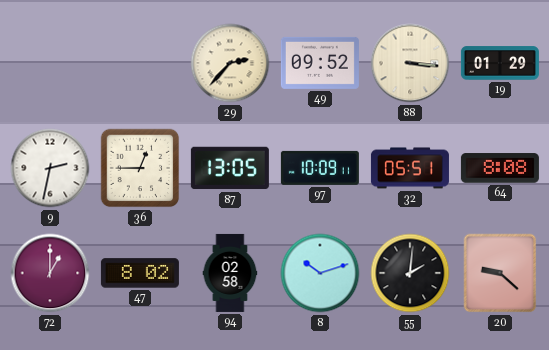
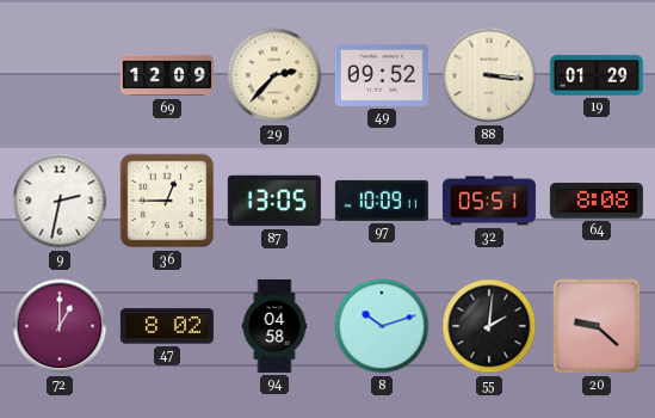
69: none -> 12:09 (167, 75)
94: 02:58 -> 04:58 (274, 326)
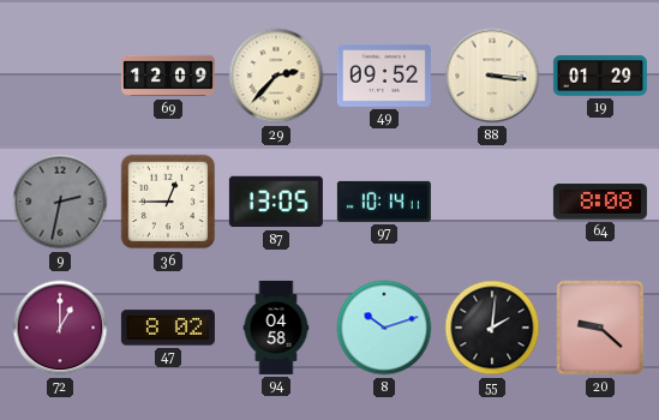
9 dial: white -> grey (60, 202)
97: 10:09 -> 10:14 (384, 202)
32: 05:51 -> none (489, 201)
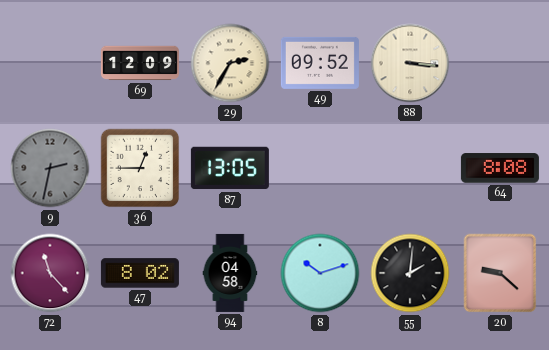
29: 2:37 -> 2:35 (230, 63)
19: 01:29 -> none (600, 76)
97: 10:14 -> none (384, 202)
72: 1:00 -> 11:23 (50, 273)
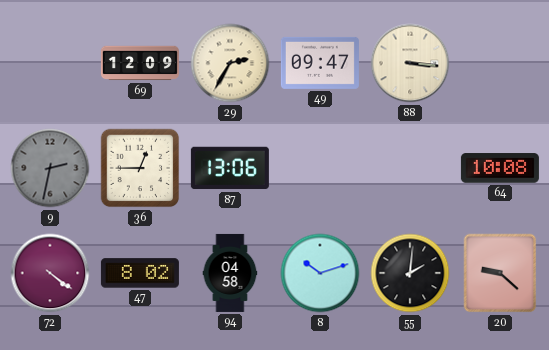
49: 09:52 -> 09:47 (320, 63)
87: 13:05 -> 13:06 (230, 168)
64: 8:08 -> 10:08 (500, 168)
72: 11:23 -> 4:21 (50, 273)
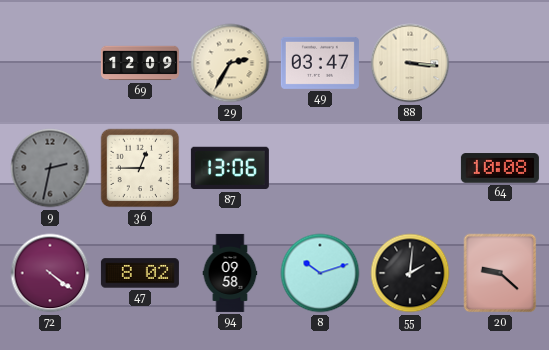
49: 09:47 -> 03:47 (320, 63)
94: 04:58 -> 09:58 (230, 273)
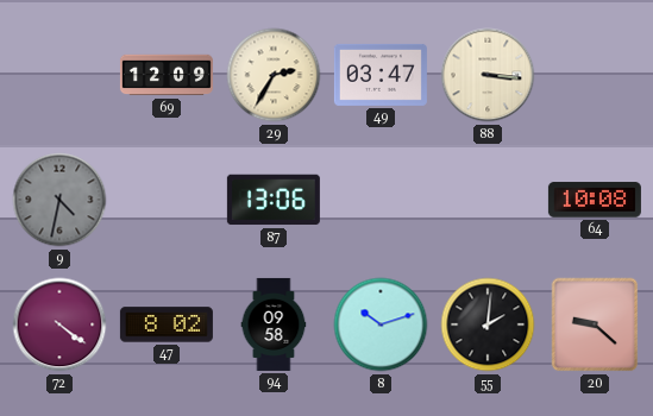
9: 2:32 -> 4:32 (59, 200)
36: 12:45 -> none (140, 168)
